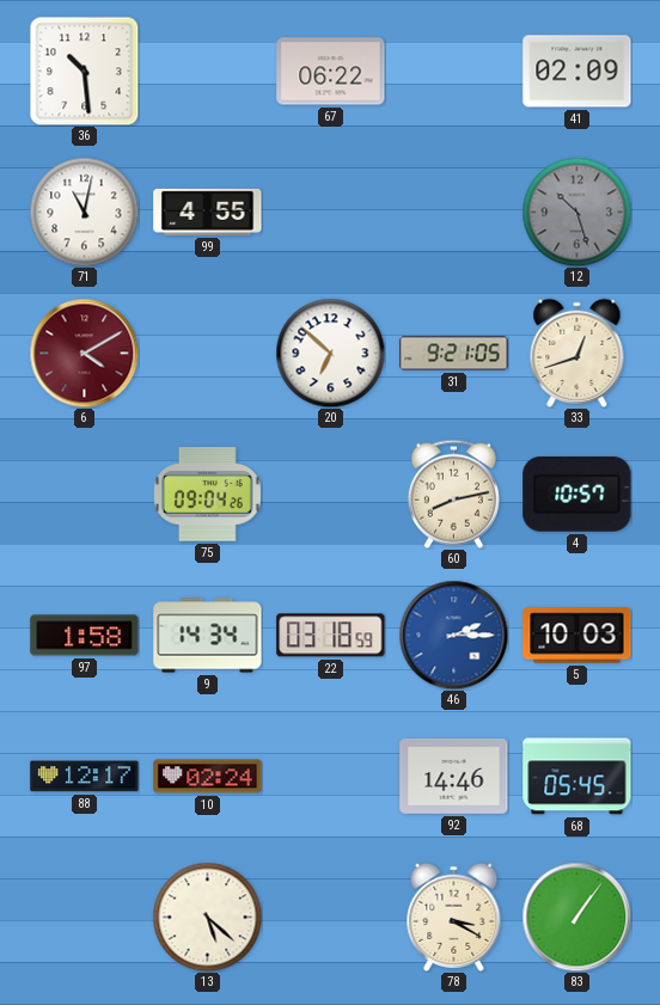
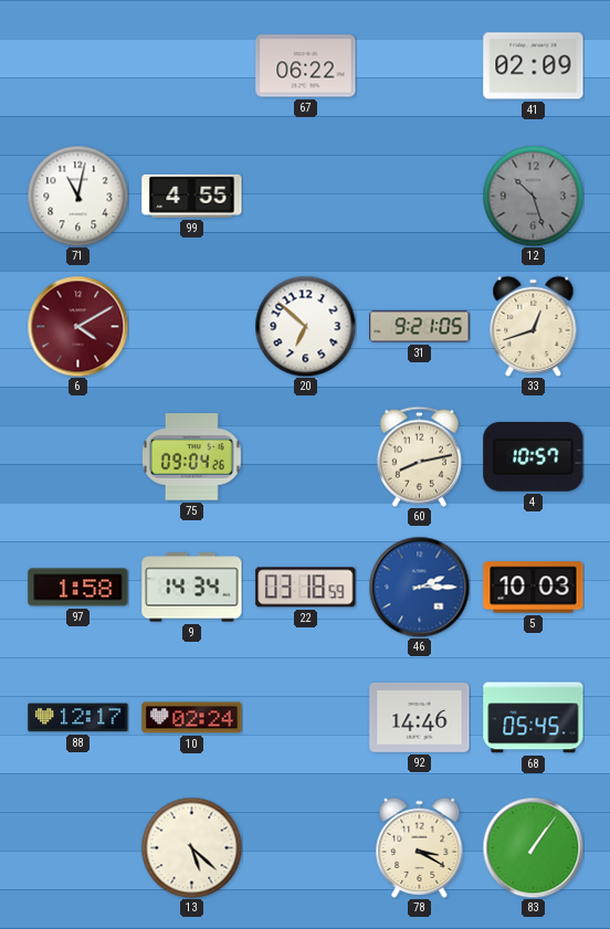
36: 10:29 -> none (84, 71)
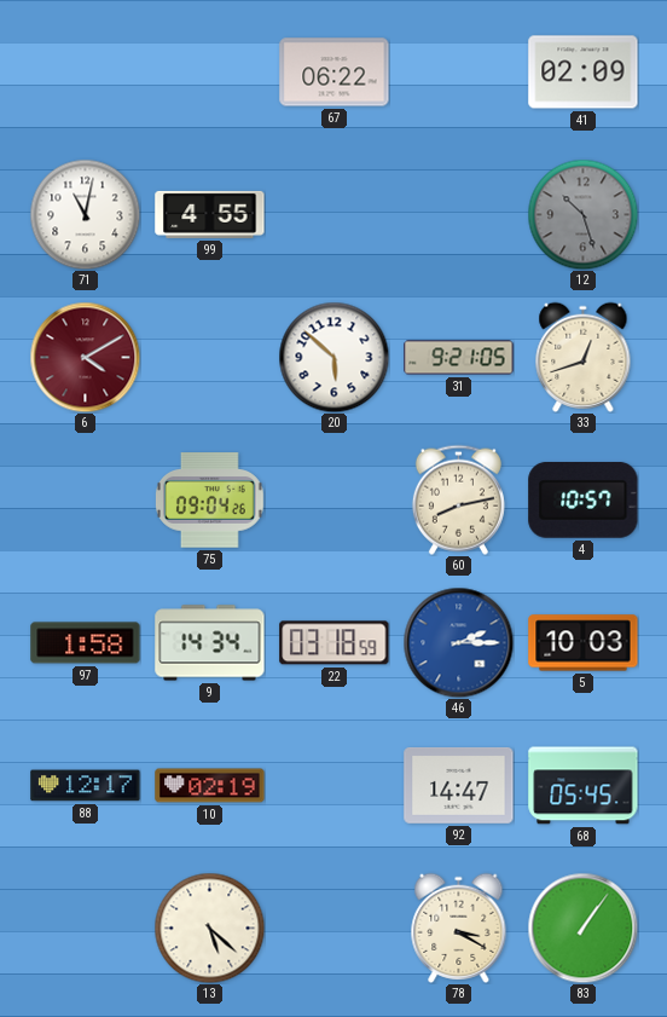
20: 6:52 -> 5:52 (333, 357)
10: 02:24 -> 02:19 (210, 786)
92: 14:46 -> 14:47 (459, 785)
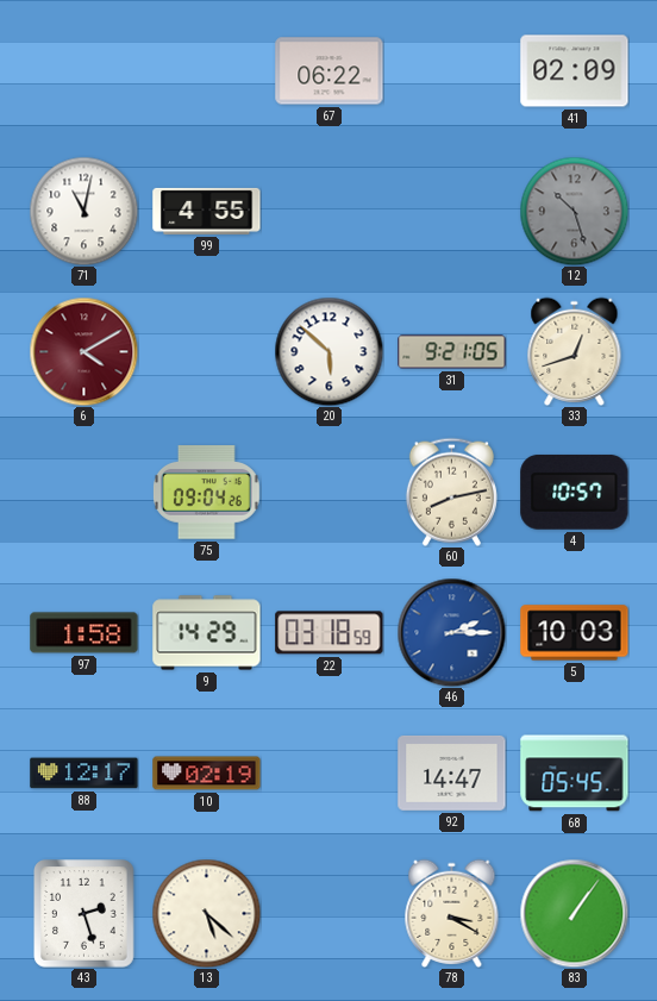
9: 14:34 -> 14:29 (207, 633)
43: none -> 2:27 (85, 914)
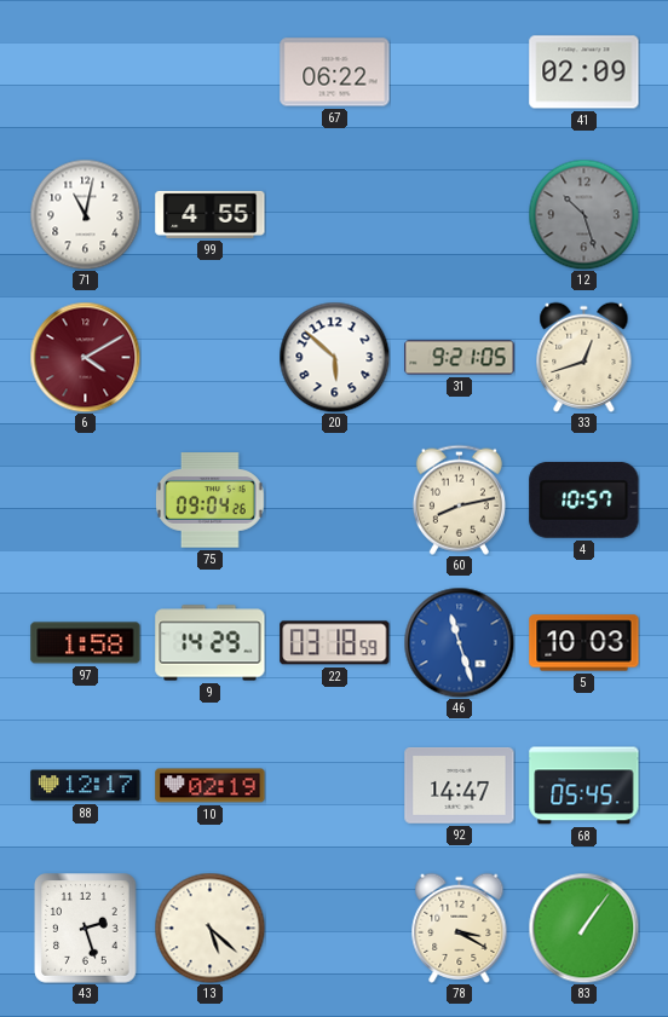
46: 2:15 -> 11:27 (459, 642)
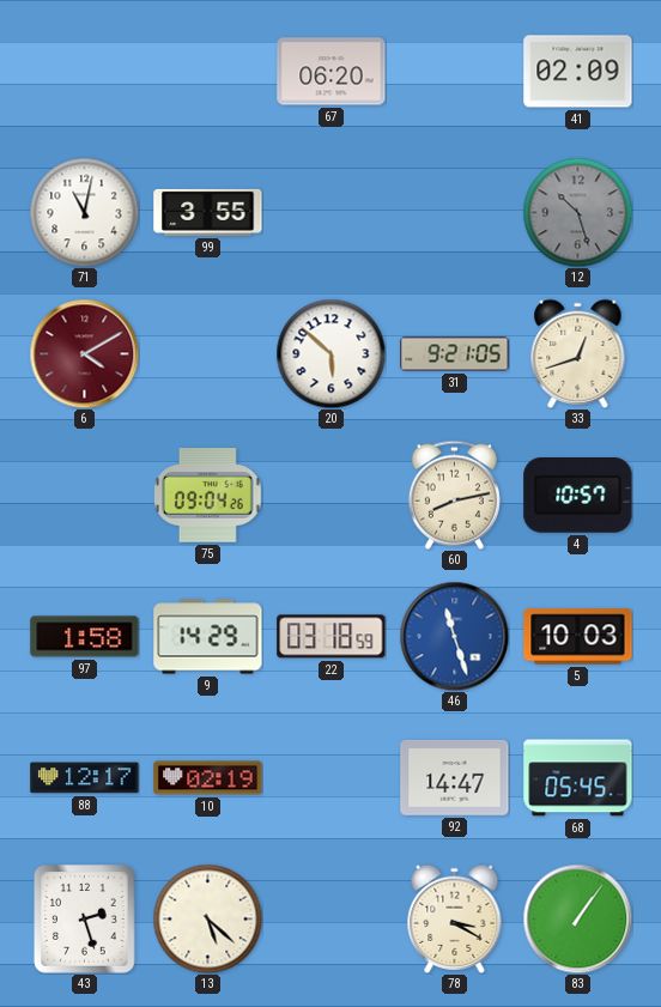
67: 06:22 -> 06:20 (332, 72)
99: 4:55 -> 3:55 (208, 212)
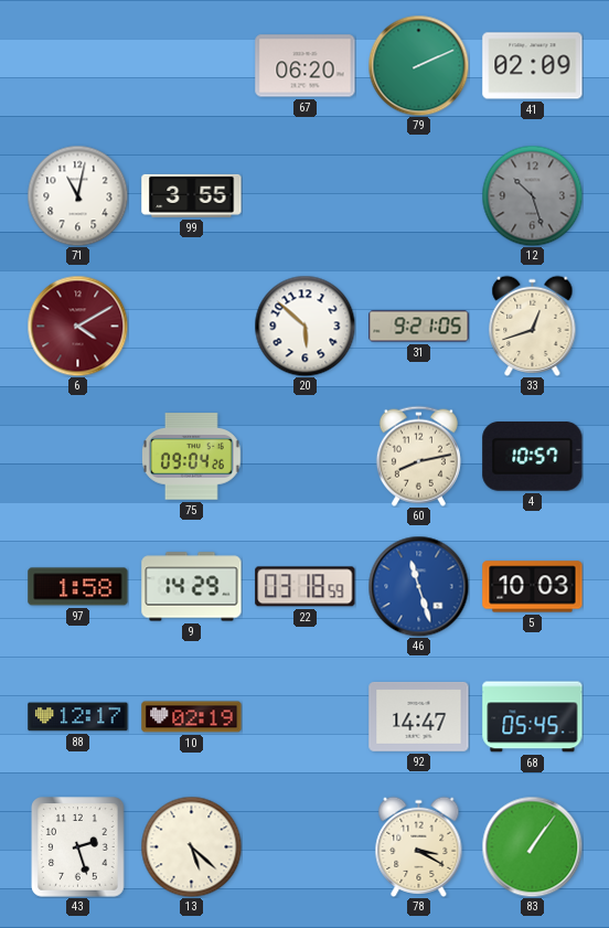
79: none -> 2:11 (418, 65)
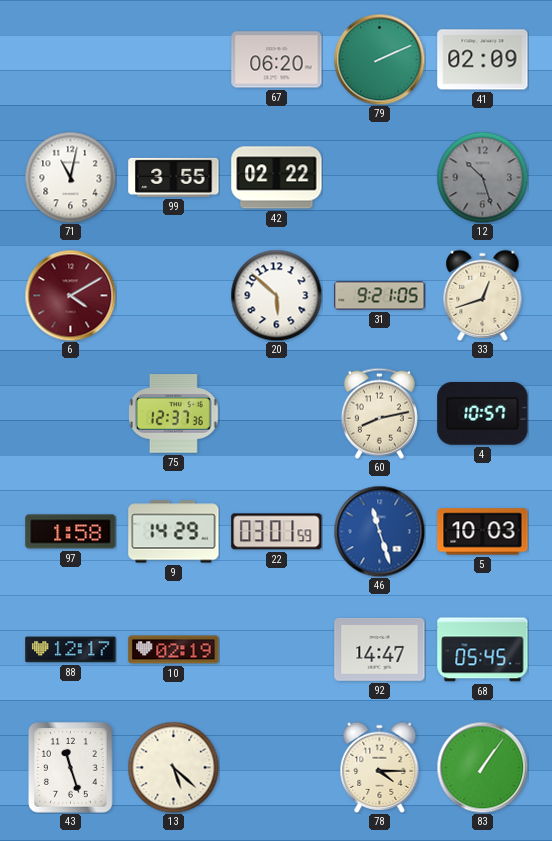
42: none -> 02:22 (277, 178)
75: 09:04 -> 12:37 (174, 414)
22: 03:18 -> 03:01 (277, 532)
43: 2:27 -> 11:27 (71, 768)
78: 3:20 -> 4:15 (380, 767)
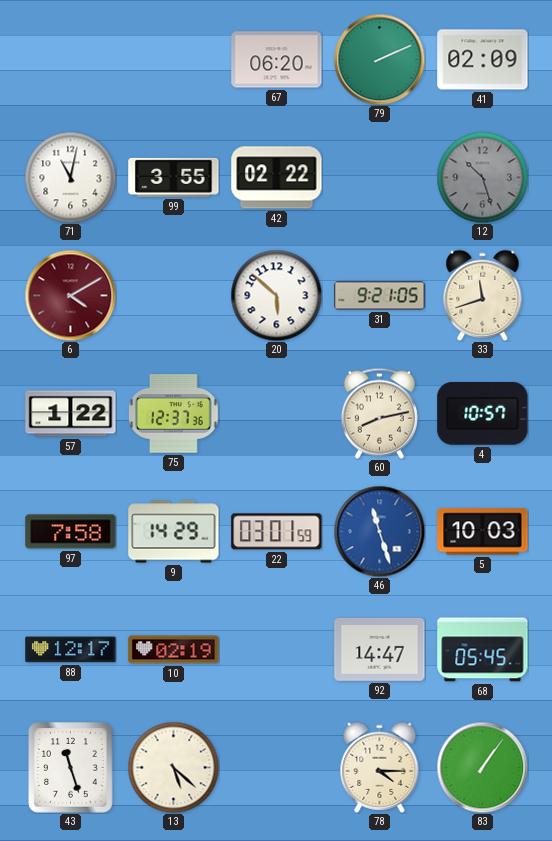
33: 12:42 -> 11:42 (483, 295)
57: none -> 1:22 (71, 414)
97: 1:58 -> 7:58 (71, 532)
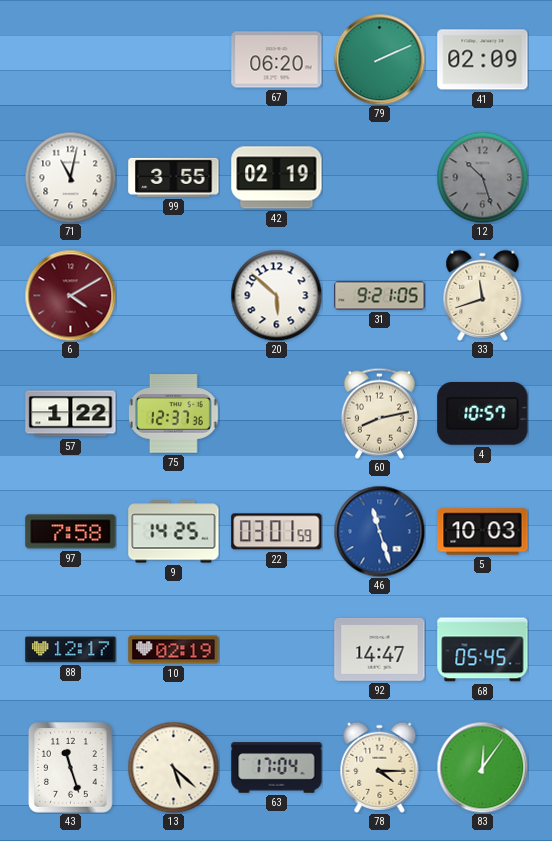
42: 02:22 -> 02:19 (277, 178)
9: 14:29 -> 14:25 (174, 532)
63: none -> 17:04 (277, 768)
83: 1:06 -> 12:06 (482, 767)
